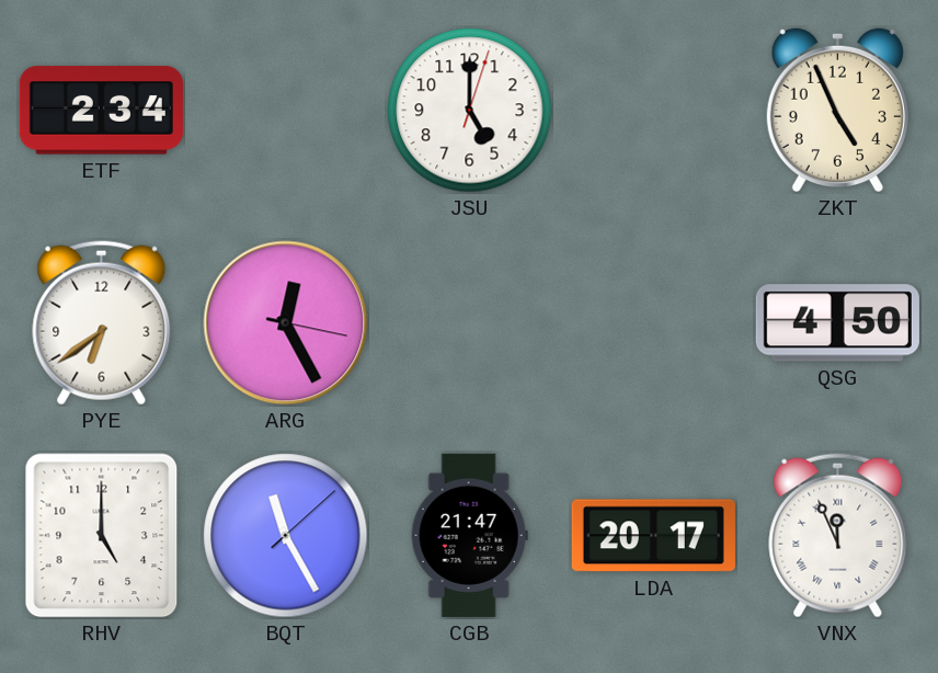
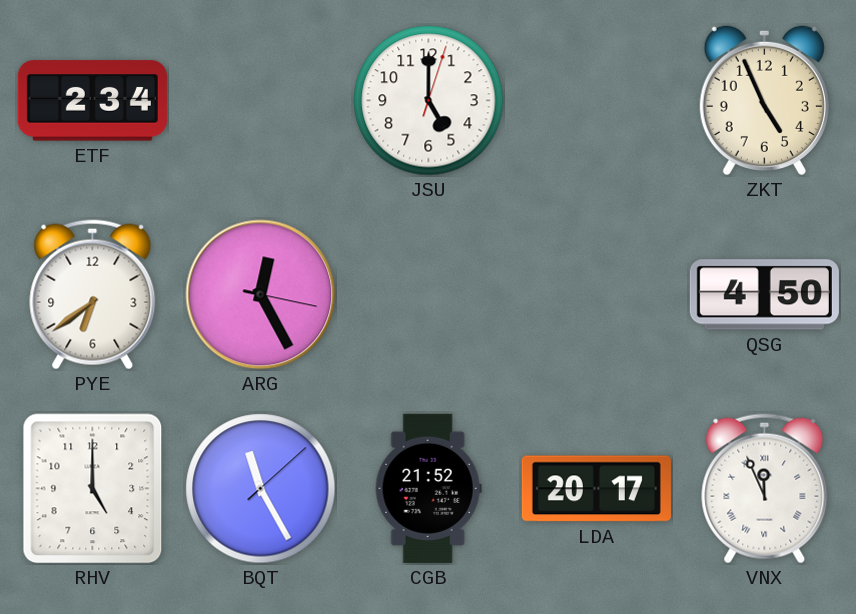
CGB: 21:47 -> 21:52 (428, 488)
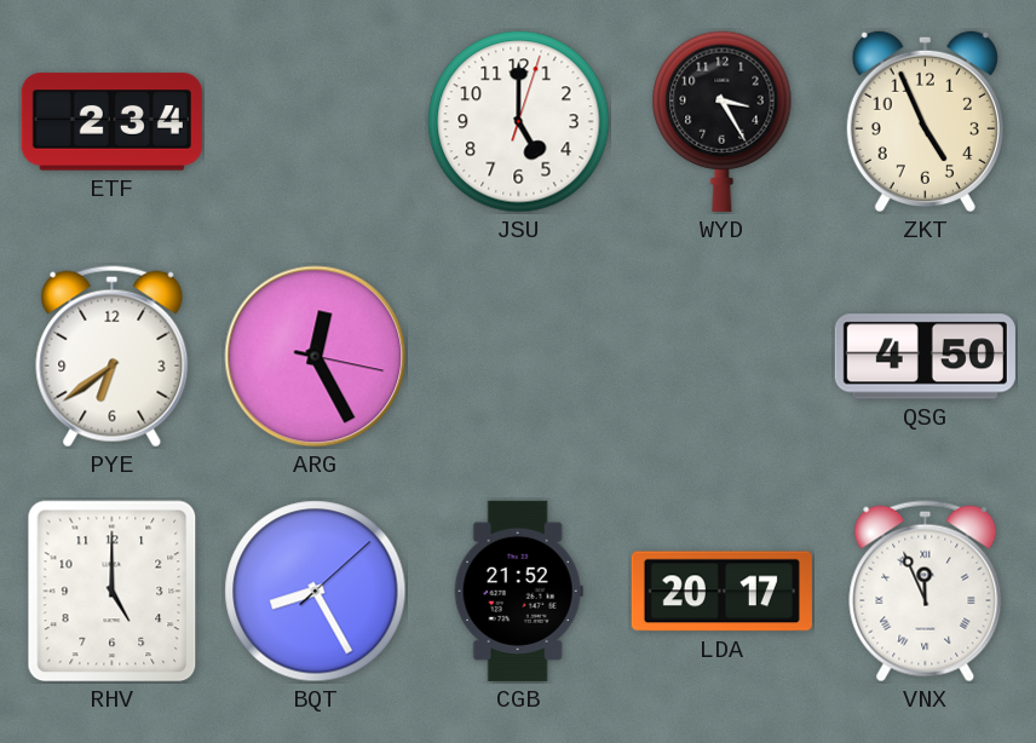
WYD: none -> 3:25 (723, 121)
BQT: 11:25 -> 8:25 (316, 592)
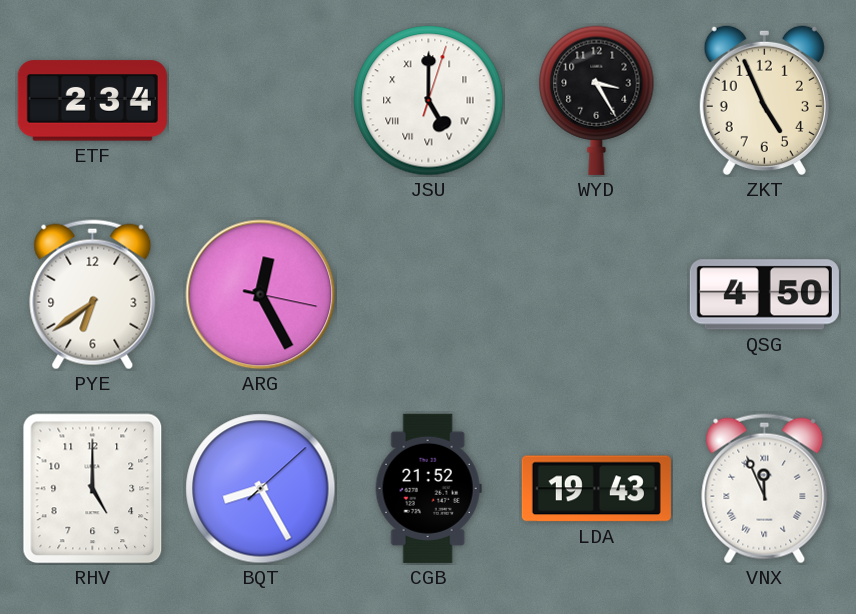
JSU numerals: Arabic -> Roman (429, 101)
LDA: 20:17 -> 19:43 (596, 489)
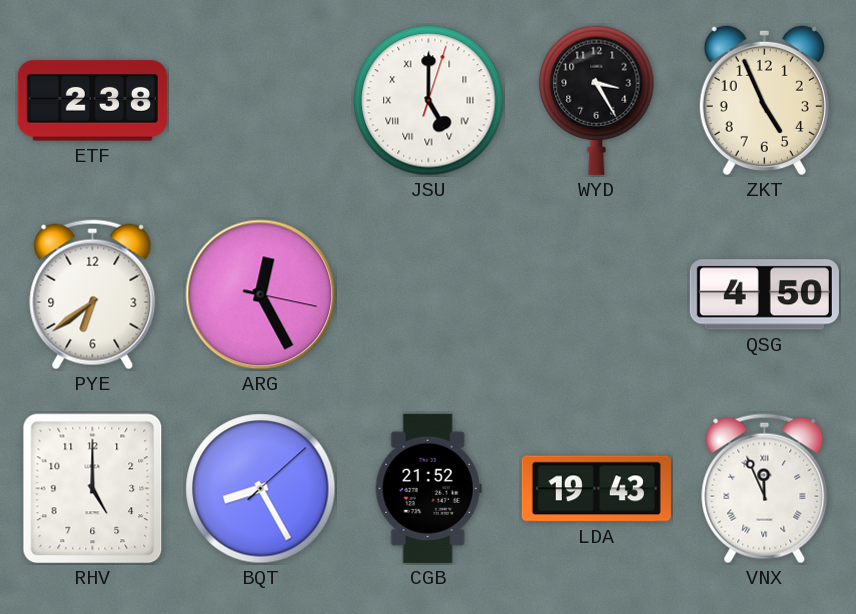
ETF: 2:34 -> 2:38 (92, 101)
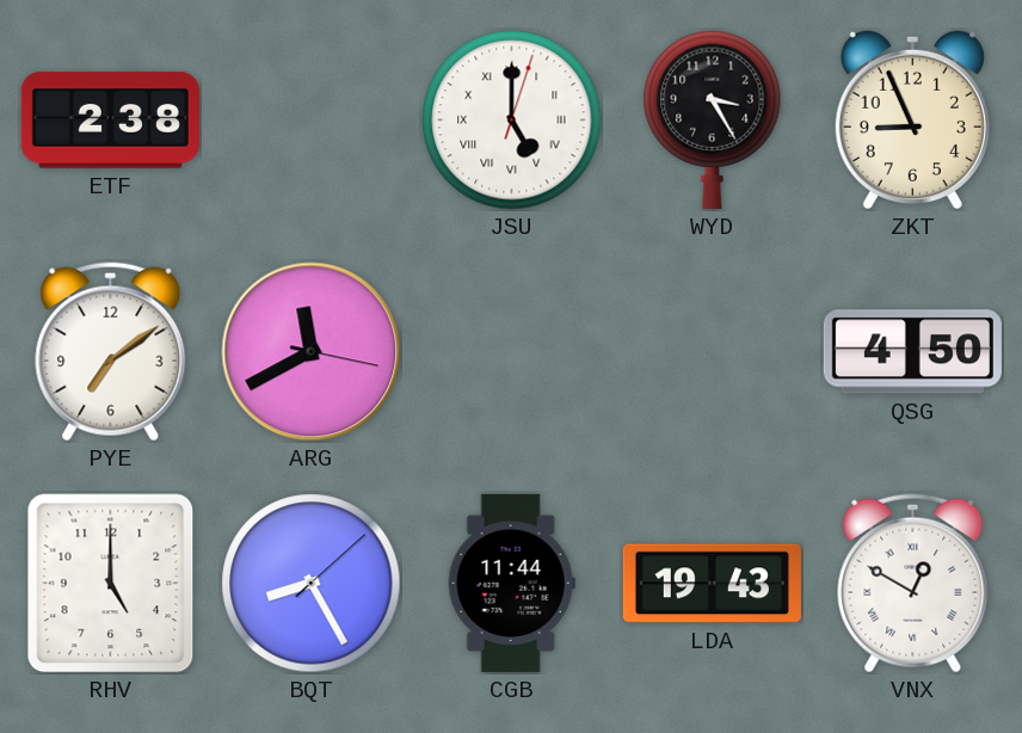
ZKT: 4:56 -> 8:56 (912, 119)
PYE: 6:39 -> 7:09 (111, 352)
ARG: 12:25 -> 11:40 (312, 352)
CGB: 21:52 -> 11:44 (511, 583)
VNX: 11:56 -> 12:50 (913, 584)
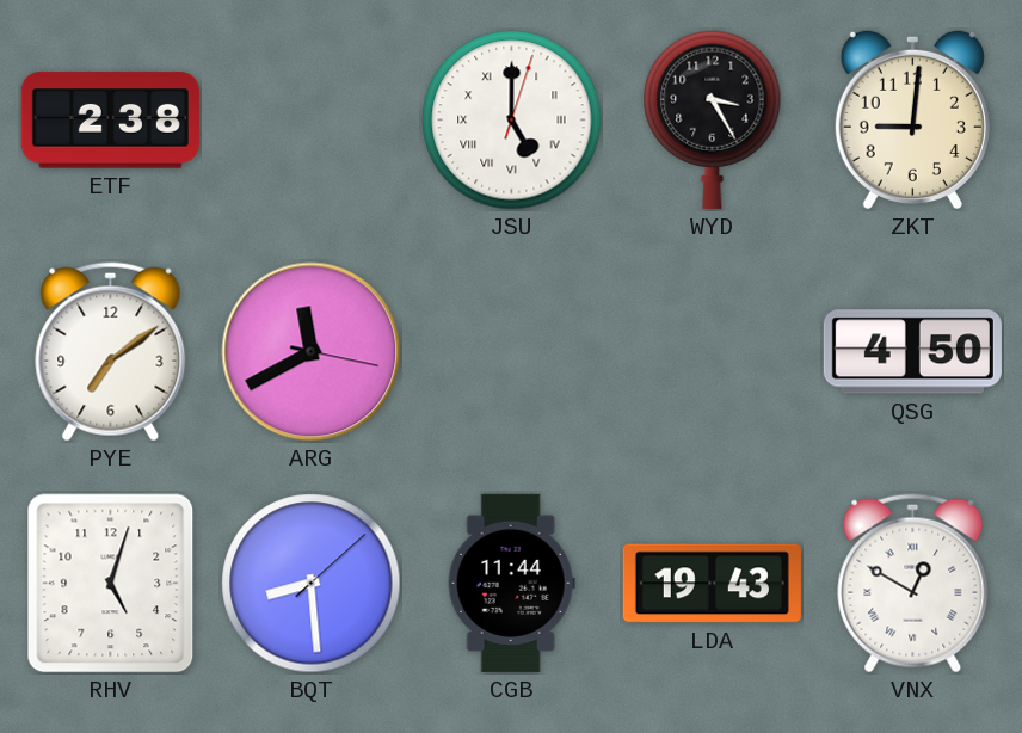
ZKT: 8:56 -> 9:01 (912, 119)
RHV: 5:00 -> 5:03 (111, 584)
BQT: 8:25 -> 8:29 (312, 584)
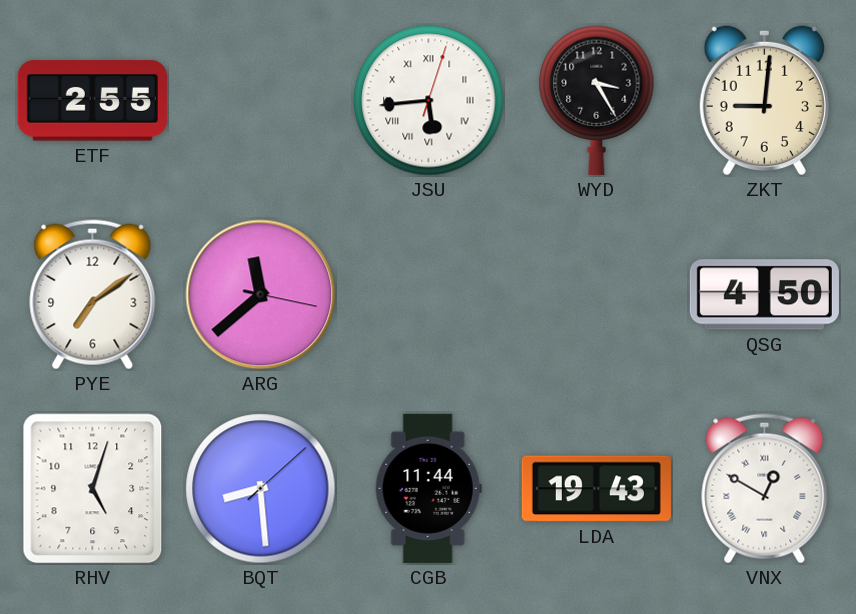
ETF: 2:38 -> 2:55 (92, 101)
JSU: 5:00 -> 5:44 (429, 101)
ARG: 11:40 -> 11:38 (261, 295)
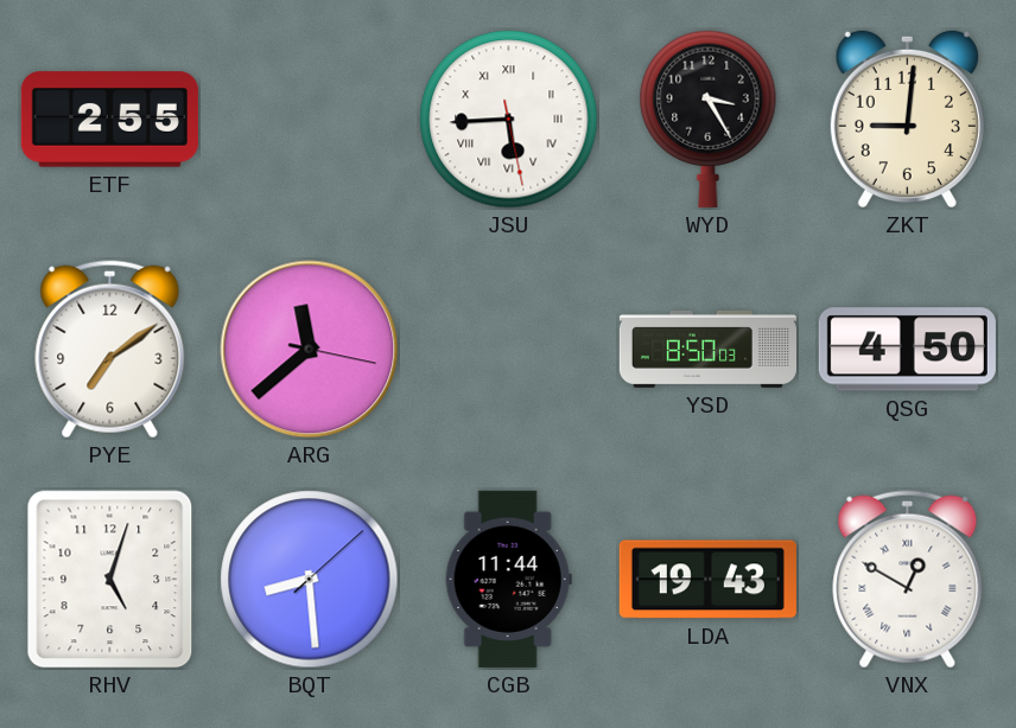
JSU: 5:44:03 -> 5:44:28 (509, 120)
YSD: none -> 8:50 (707, 349)
